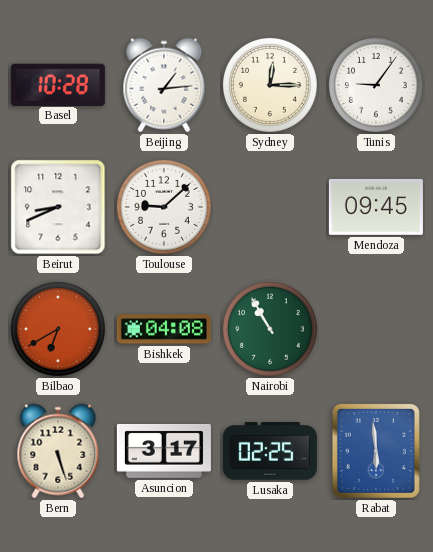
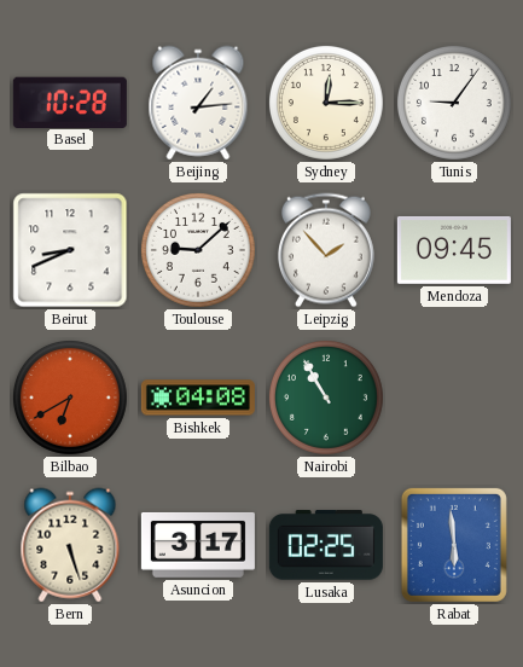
Leipzig: none -> 1:53 (326, 250)
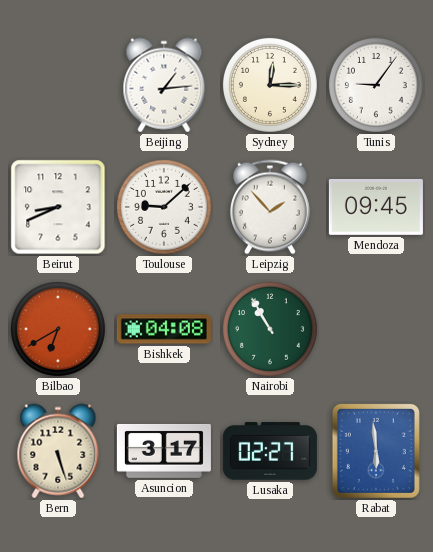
Basel: 10:28 -> none (70, 101)
Lusaka: 02:25 -> 02:27 (270, 451)
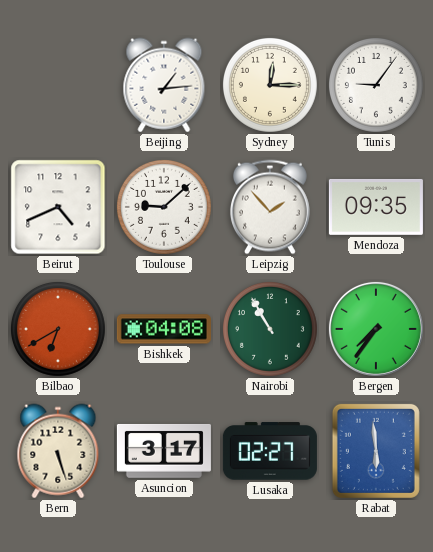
Beirut: 8:41 -> 4:41 (58, 207)
Mendoza: 09:45 -> 09:35 (376, 207)
Bergen: none -> 7:36 (376, 329)
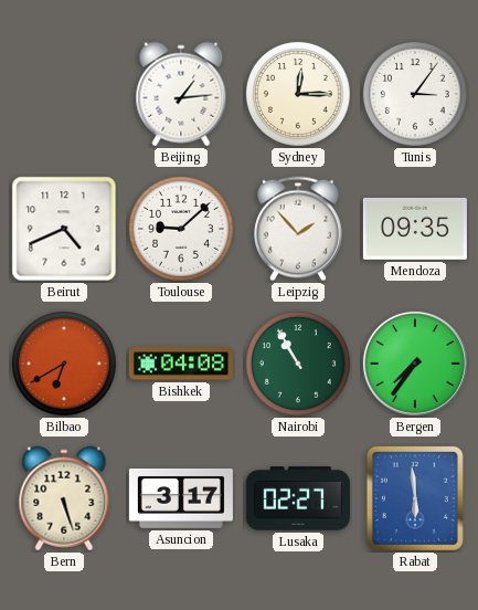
Tunis: 9:06 -> 3:06 (415, 94)
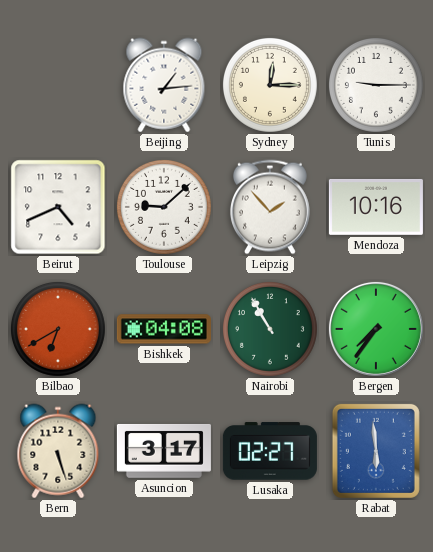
Tunis: 3:06 -> 9:15 (376, 85)
Mendoza: 09:35 -> 10:16 (376, 207)
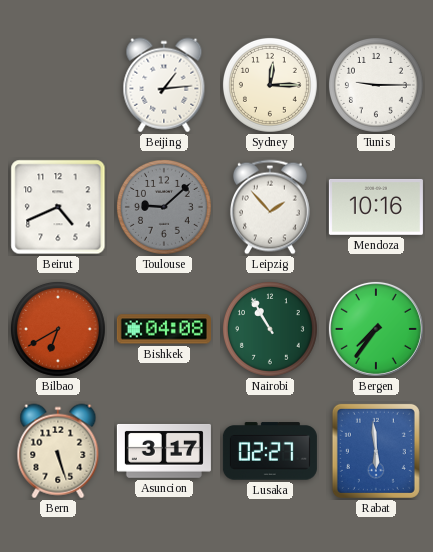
Toulouse dial: white -> grey (164, 207)
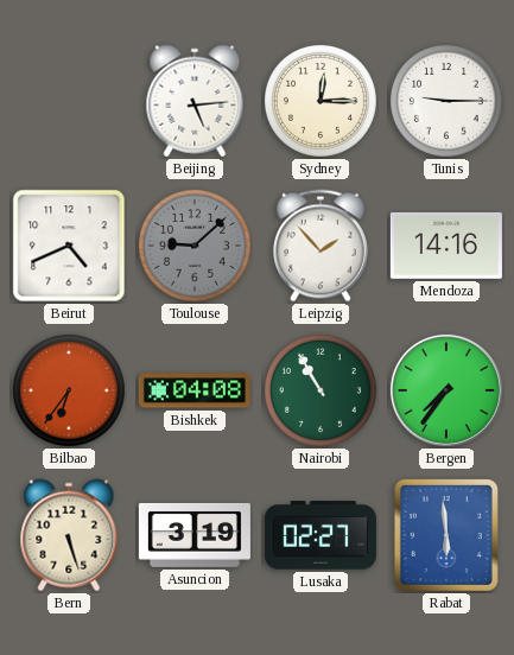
Beijing: 1:14 -> 5:14 (195, 101)
Mendoza: 10:16 -> 14:16 (446, 246)
Bilbao: 6:40 -> 6:36 (69, 390)
Asuncion: 3:17 -> 3:19 (195, 535)
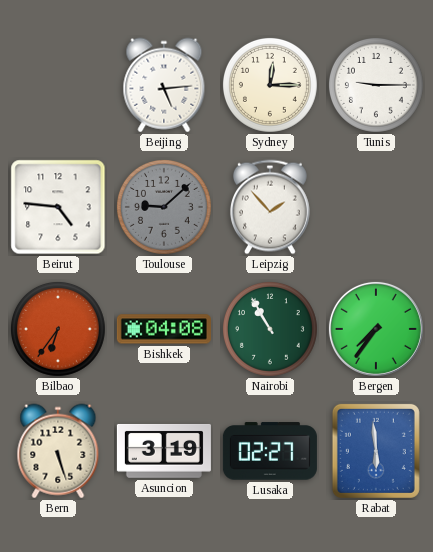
Beirut: 4:41 -> 4:46 (58, 207)
Mendoza: 14:16 -> none (446, 246)
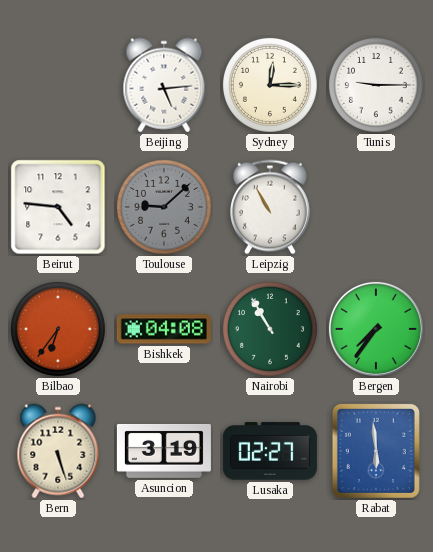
Leipzig: 1:53 -> 10:55 (270, 207)
